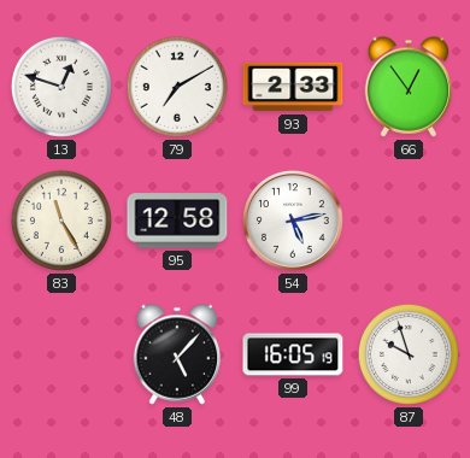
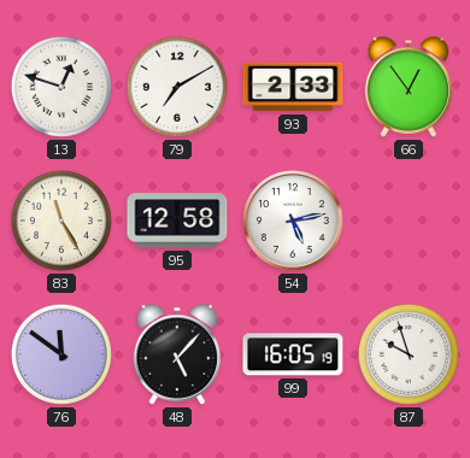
76: none -> 11:51 (61, 354)
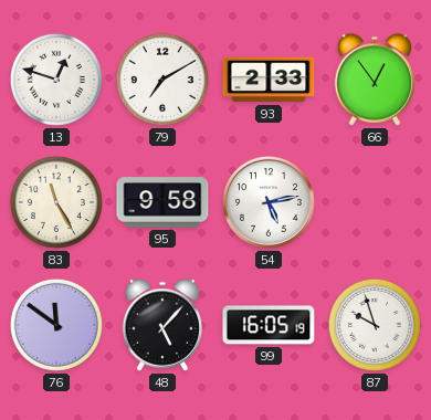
95: 12:58 -> 9:58 (162, 202)
